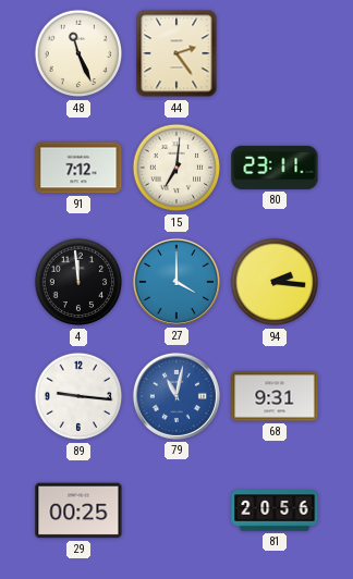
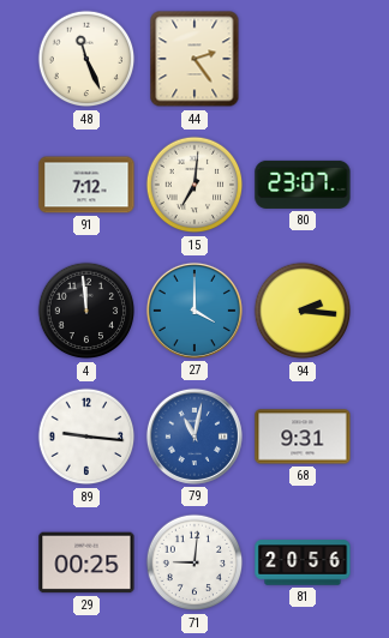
80: 23:11 -> 23:07 (303, 185)
71: none -> 9:01 (194, 562)
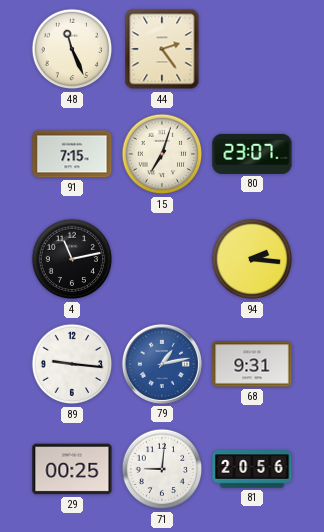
91: 7:12 -> 7:15 (72, 154)
15: 7:01 -> 7:03 (162, 154)
4: 11:59 -> 11:13 (72, 259)
27: 4:00 -> none (194, 311)
79: 11:02 -> 1:13 (162, 364)
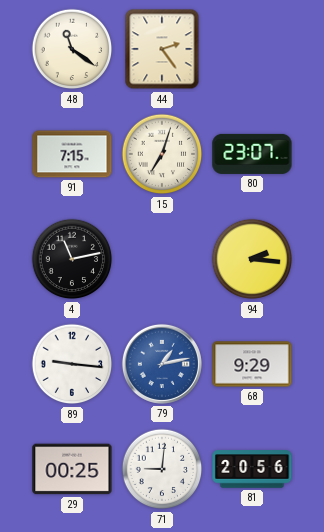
48: 11:26 -> 11:21 (72, 49)
68: 9:31 -> 9:29 (252, 364)
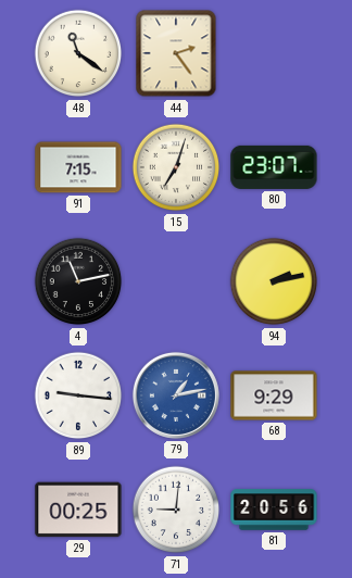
94: 2:16 -> 2:13 (274, 281)
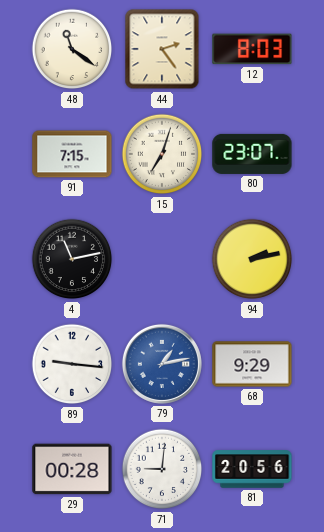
12: none -> 8:03 (252, 49)
29: 00:25 -> 00:28 (72, 469)
